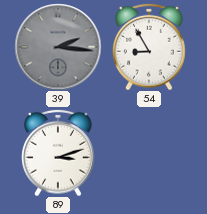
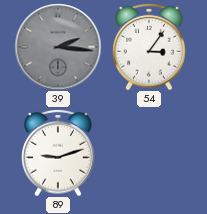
54: 8:55 -> 3:06 (149, 47)
89: 3:12 -> 9:12 (58, 153)
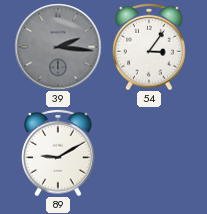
89: 9:12 -> 9:10 (58, 153)
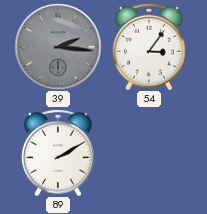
89: 9:10 -> 2:10 (58, 153)
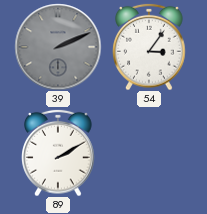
39: 2:16 -> 2:11 (58, 47)
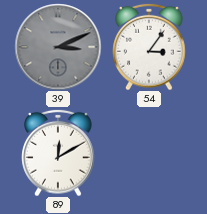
39: 2:11 -> 3:11 (58, 47)
89: 2:10 -> 12:10 (58, 153)
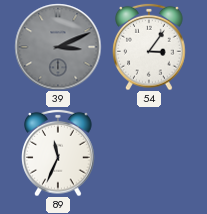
89: 12:10 -> 11:34 (58, 153)
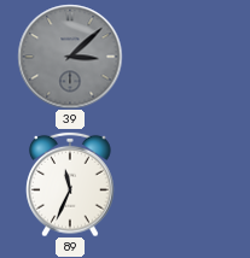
39: 3:11 -> 3:08 (70, 57)
54: 3:06 -> none (149, 47)
